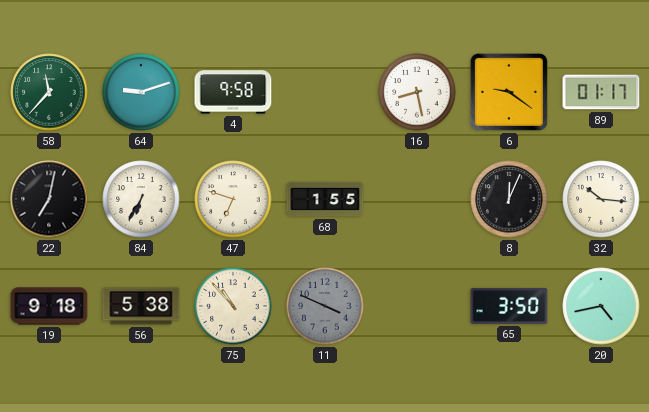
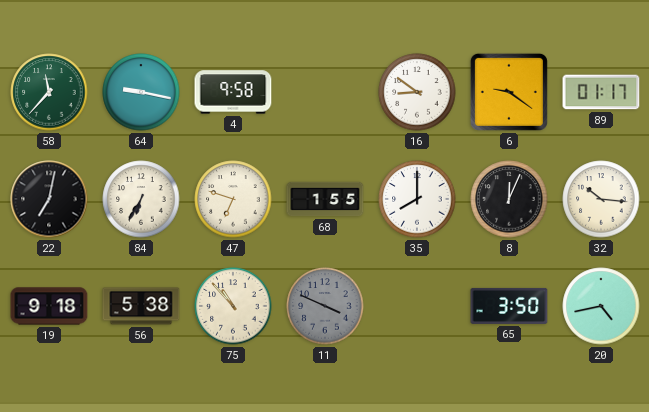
64: 9:12 -> 9:17 (141, 92)
16: 8:28 -> 8:51 (417, 92)
35: none -> 8:00 (417, 199)
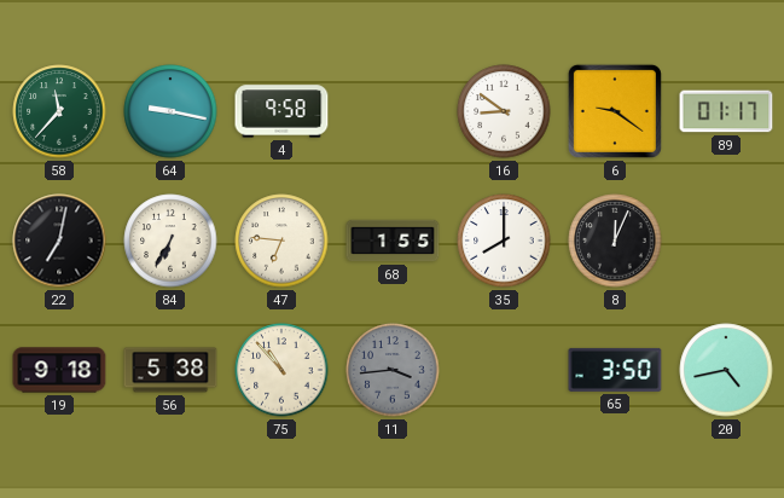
47: 6:48 -> 6:46 (281, 241)
32: 10:16 -> none (601, 199)
11: 3:49 -> 3:44 (393, 370)
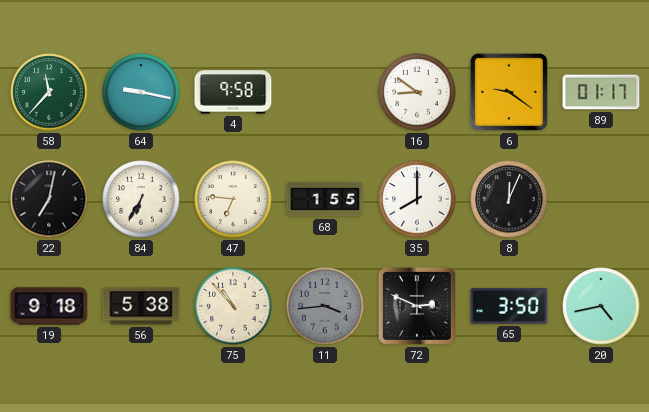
72: none -> 2:49 (417, 306)
